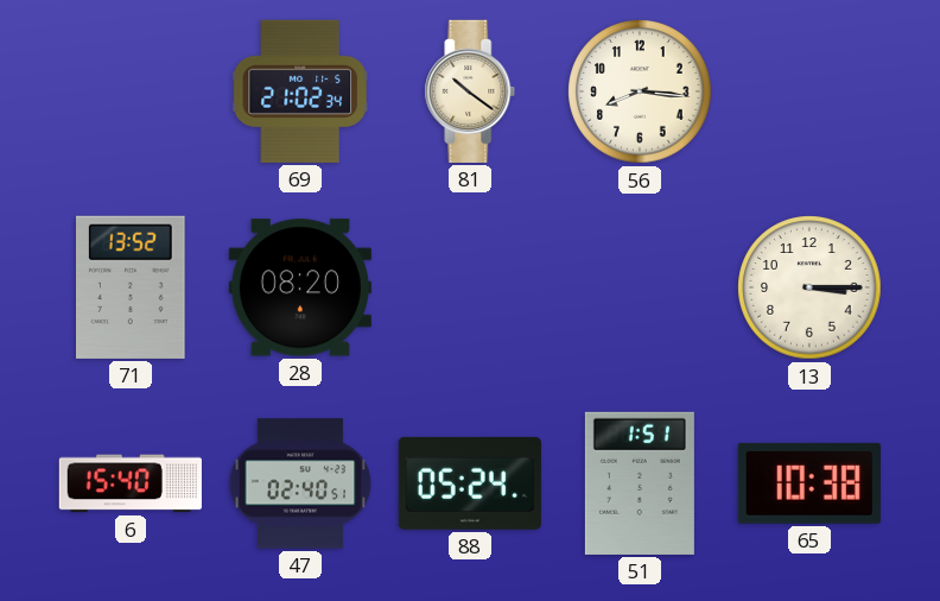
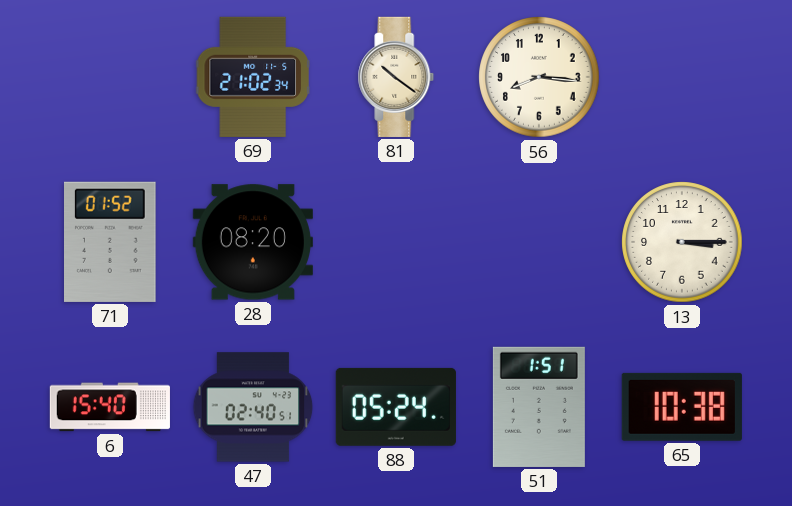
71: 13:52 -> 01:52 (111, 242)
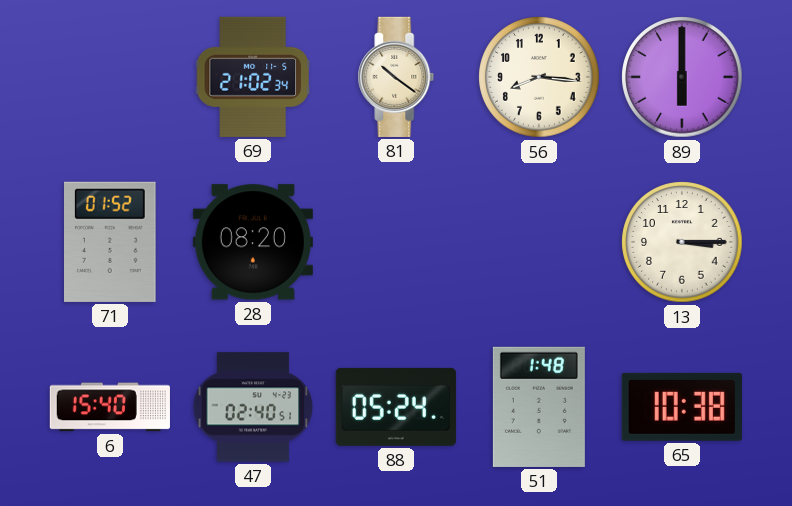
89: none -> 6:00 (682, 77)
51: 1:51 -> 1:48 (539, 407)
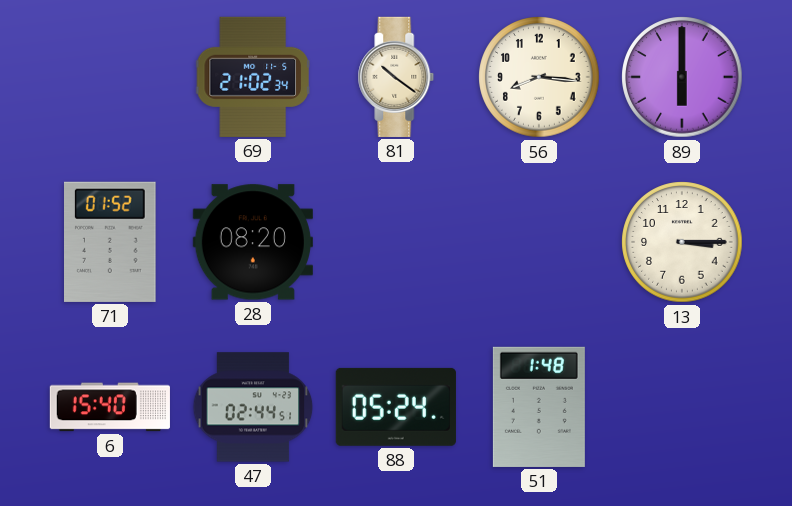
47: 02:40 -> 02:44 (253, 407)
65: 10:38 -> none (682, 407)
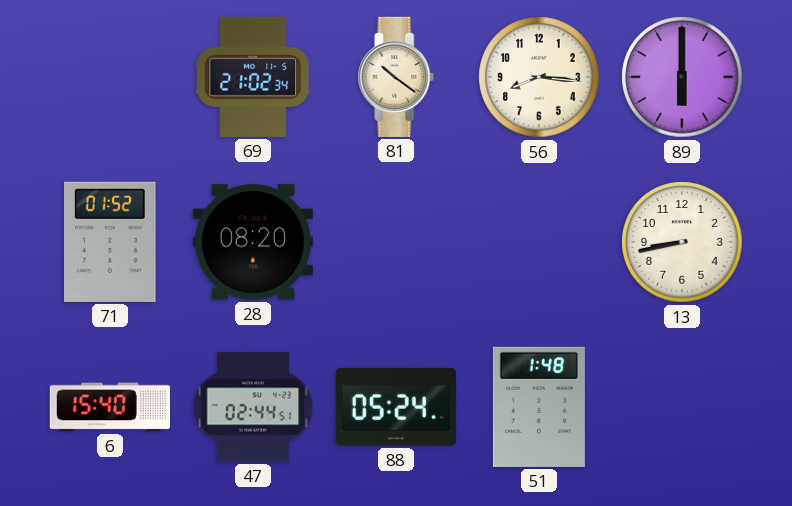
13: 3:15 -> 8:43 (682, 242)
